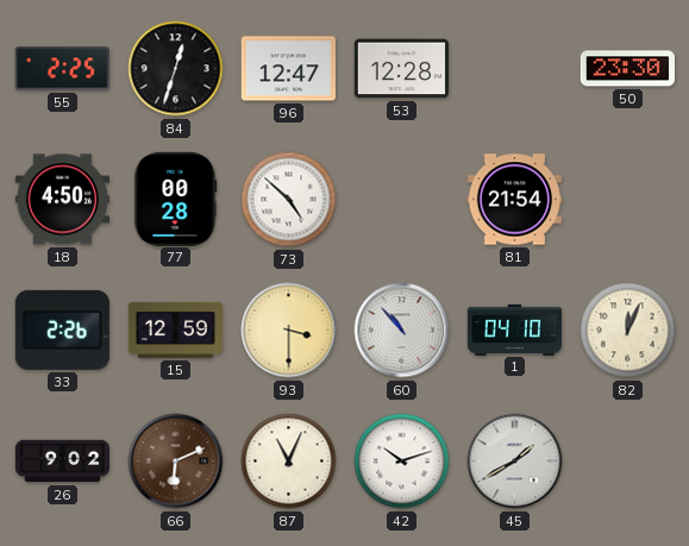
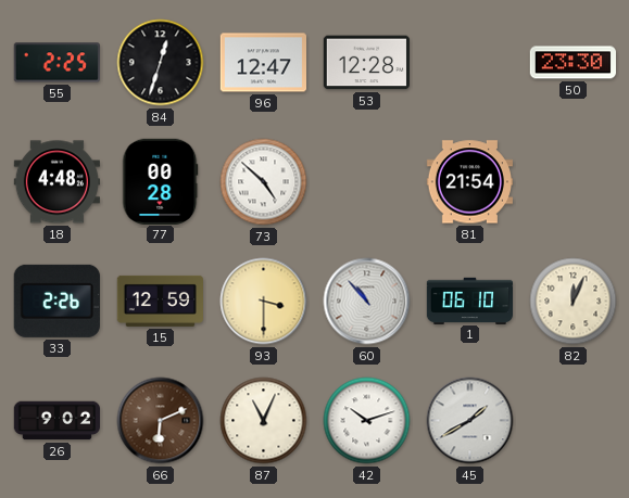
18: 4:50 -> 4:48 (56, 182)
1: 04:10 -> 06:10 (470, 301)
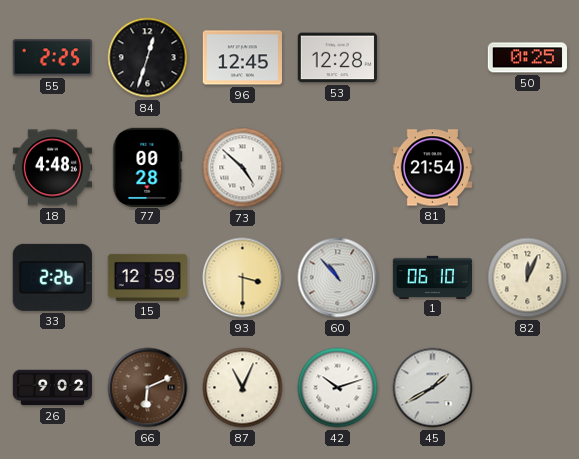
96: 12:47 -> 12:45 (242, 58)
50: 23:30 -> 0:25 (527, 58)
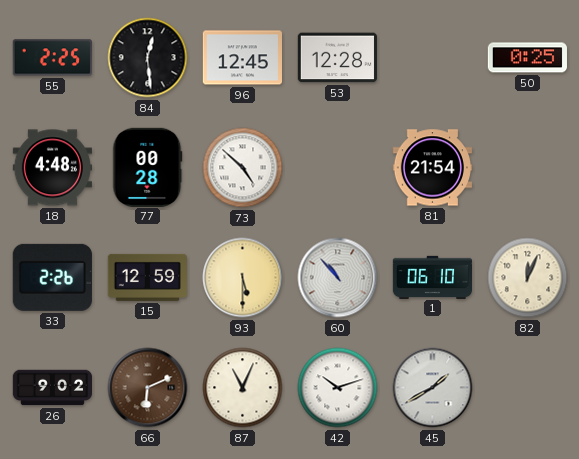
84: 12:33 -> 12:29 (148, 58)
93: 3:30 -> 5:30 (243, 278)
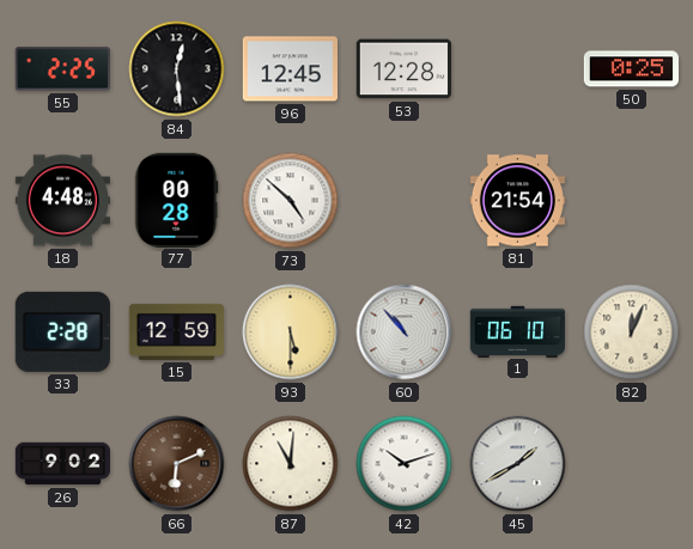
33: 2:26 -> 2:28 (62, 331)
87: 11:04 -> 11:01 (291, 464)
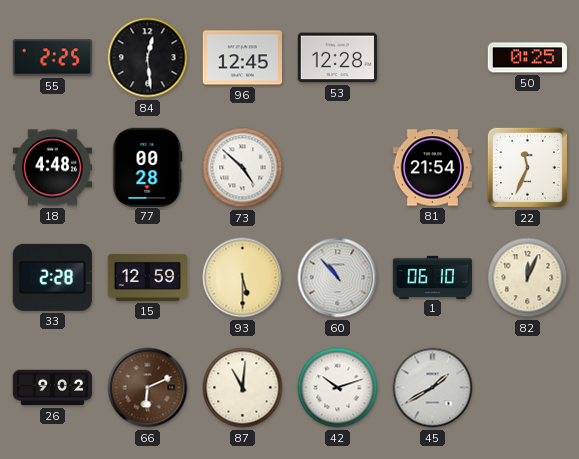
22: none -> 11:34 (527, 167)
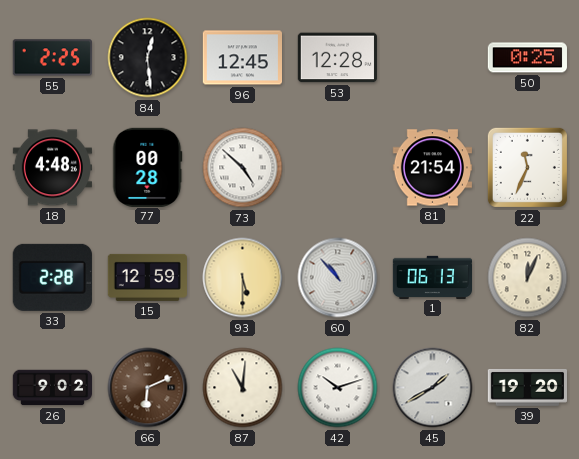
1: 06:10 -> 06:13 (433, 277)
39: none -> 19:20 (527, 387)
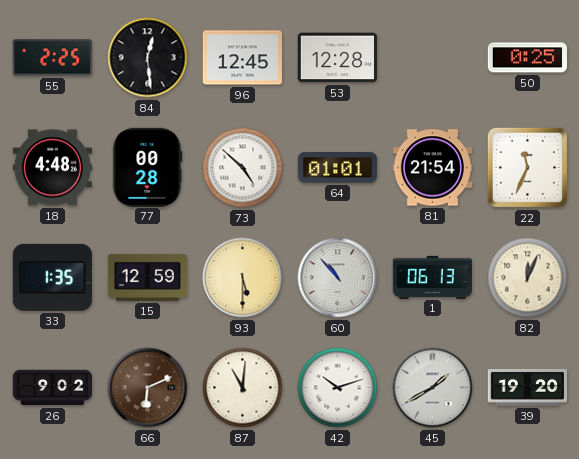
64: none -> 01:01 (337, 168)
33: 2:28 -> 1:35 (52, 277)
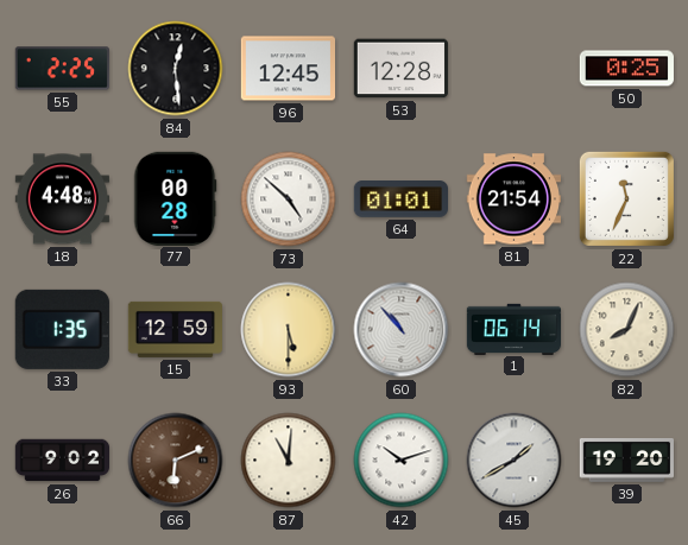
1: 06:13 -> 06:14 (515, 329)
82: 12:04 -> 8:04 (627, 330)
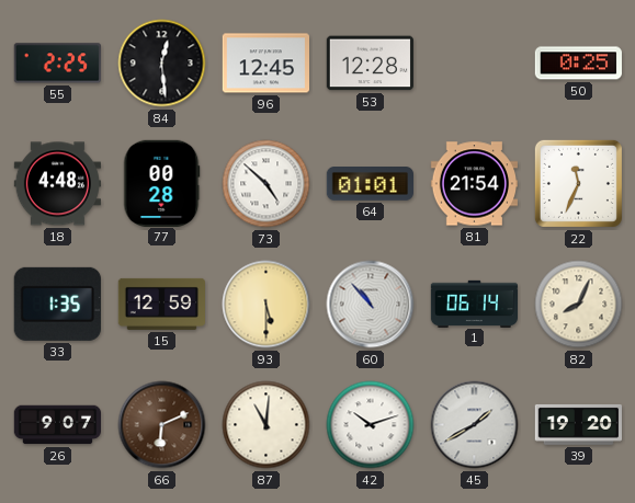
26: 9:02 -> 9:07 (57, 425)
